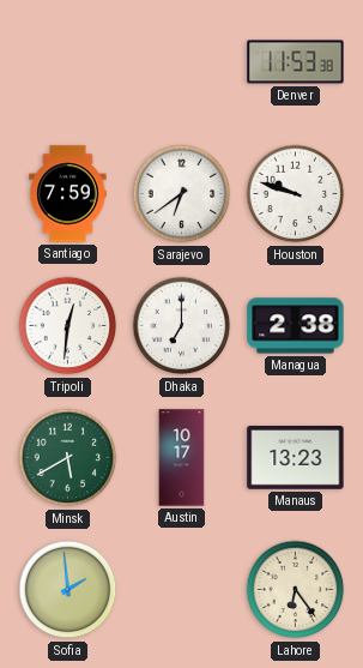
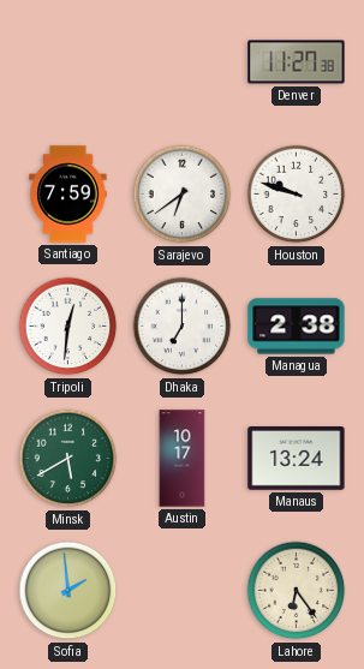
Denver: 11:53 -> 11:27 (297, 62)
Manaus: 13:23 -> 13:24 (297, 459)
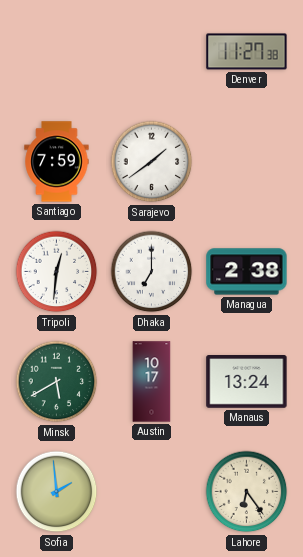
Sarajevo: 6:39 -> 1:39 (152, 162)
Houston: 9:48 -> none (297, 195)
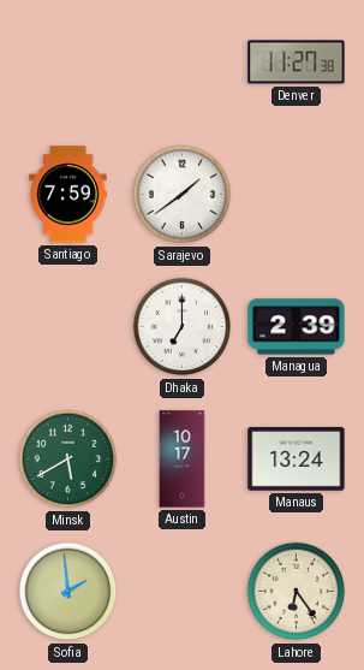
Tripoli: 12:31 -> none (57, 272)
Managua: 2:38 -> 2:39 (297, 327)
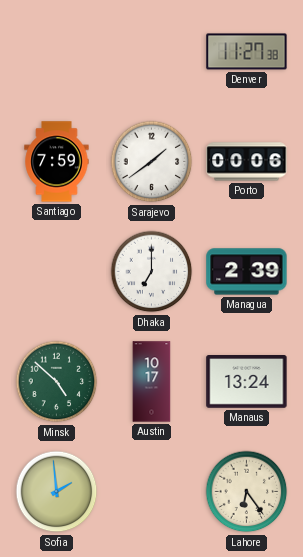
Porto: none -> 00:06 (247, 162)
Minsk: 5:40 -> 4:52 (57, 382)
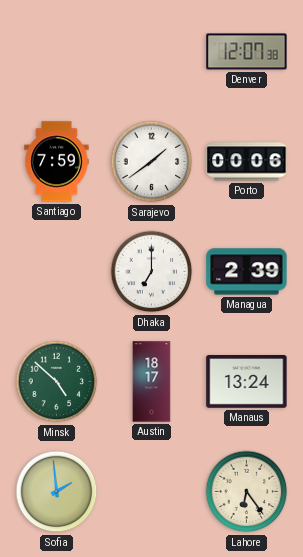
Denver: 11:27 -> 12:07 (247, 52)
Austin: 10:17 -> 18:17 (152, 382)
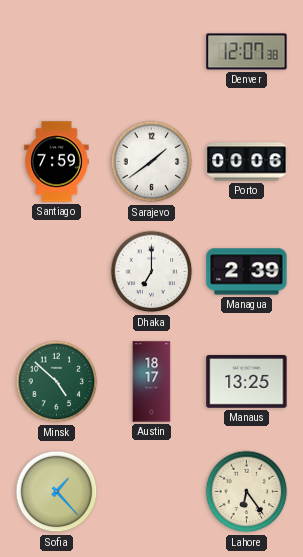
Manaus: 13:24 -> 13:25 (247, 382)
Sofia: 1:59 -> 1:23 (57, 492)
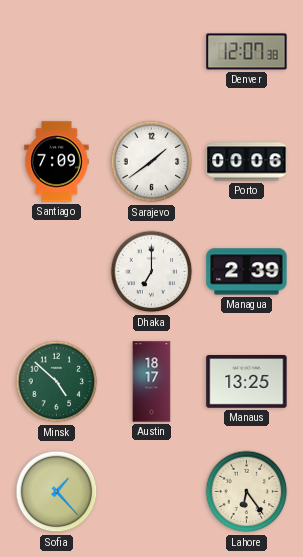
Santiago: 7:59 -> 7:09 (57, 162)
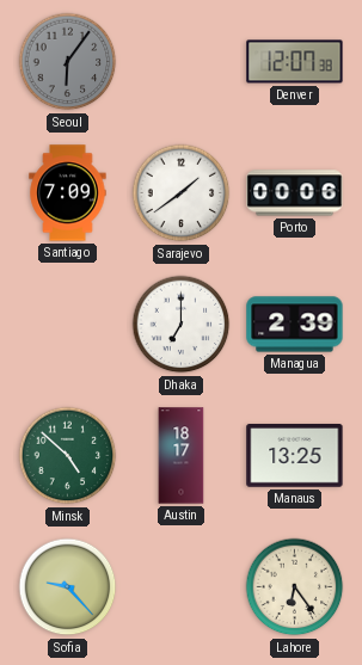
Seoul: none -> 6:06 (68, 62)
Sofia: 1:23 -> 9:23 (68, 587)
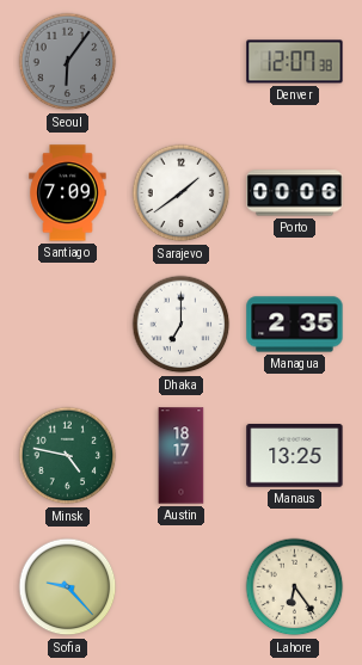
Managua: 2:39 -> 2:35 (295, 325)
Minsk: 4:52 -> 4:47 (68, 456)
